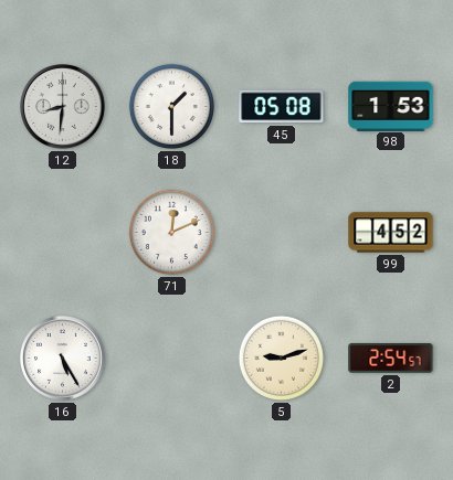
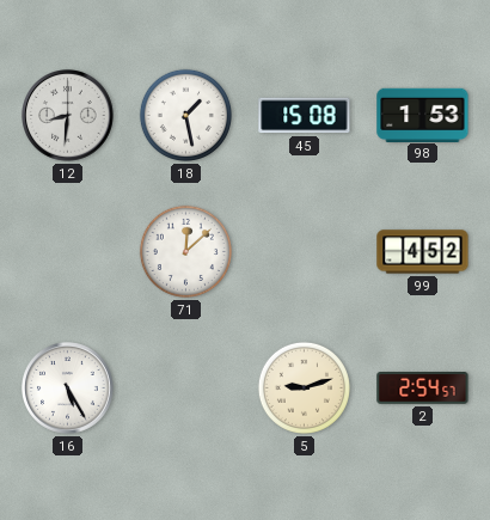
18: 1:30 -> 1:28 (185, 115)
45: 05:08 -> 15:08 (305, 116)
71: 12:11 -> 12:08 (185, 251)
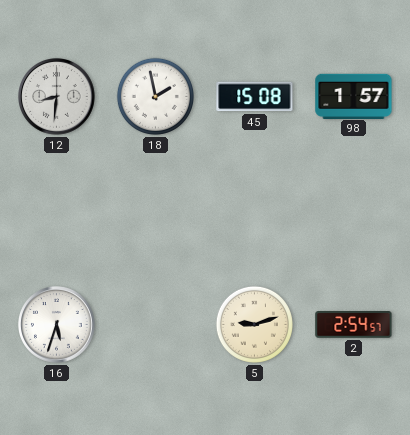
18: 1:28 -> 1:58 (155, 96)
98: 1:53 -> 1:57 (354, 96)
71: 12:08 -> none (185, 251)
99: 4:52 -> none (423, 252)
16: 5:25 -> 5:33 (57, 325)
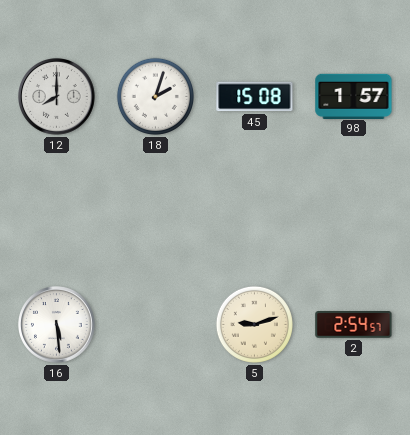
12: 8:31 -> 8:00 (57, 97)
18: 1:58 -> 2:03 (155, 96)
16: 5:33 -> 5:29 (57, 325)
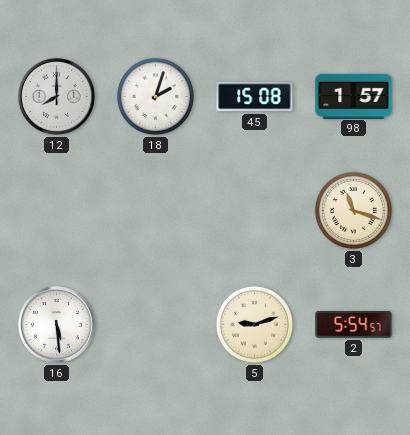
3: none -> 11:18 (353, 210)
2: 2:54 -> 5:54 (354, 325)
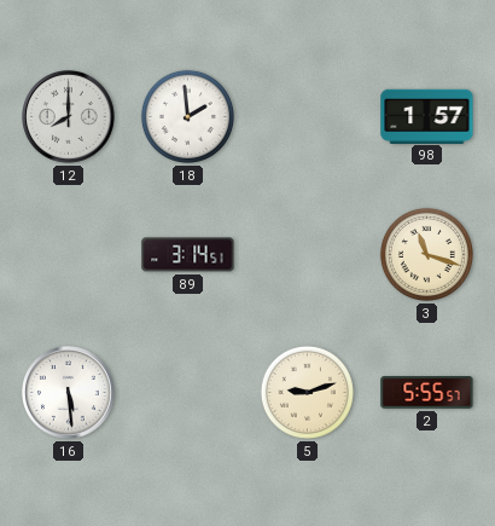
18: 2:03 -> 1:59 (187, 116)
45: 15:08 -> none (255, 97)
89: none -> 3:14 (188, 255)
2: 5:54 -> 5:55 (427, 393)
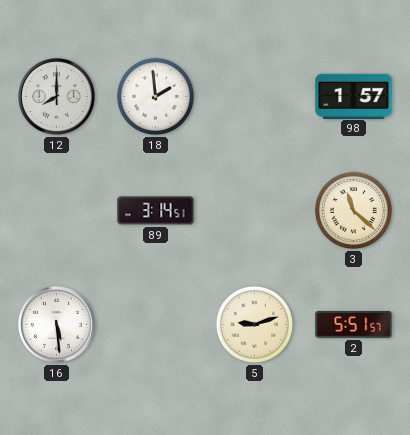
3: 11:18 -> 11:22 (353, 210)
2: 5:55 -> 5:51 (354, 325)
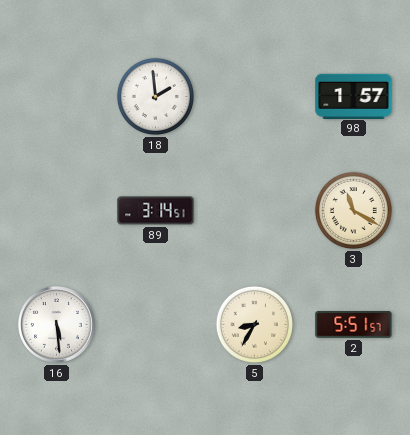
12: 8:00 -> none (57, 97)
3: 11:22 -> 11:20 (353, 210)
5: 9:12 -> 8:35 (254, 324)
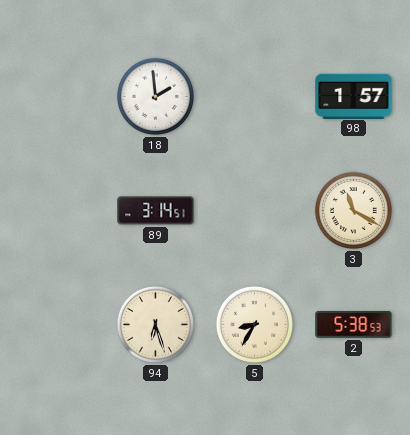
16: 5:29 -> none (57, 325)
94: none -> 6:27 (155, 324)
2: 5:51 -> 5:38 (354, 325)
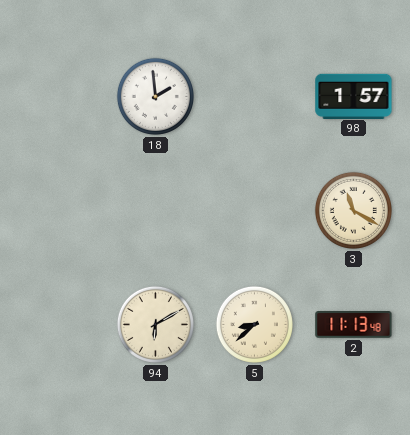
89: 3:14 -> none (156, 211)
94: 6:27 -> 6:10 (155, 324)
5: 8:35 -> 8:38 (254, 324)
2: 5:38 -> 11:13 (354, 325)
